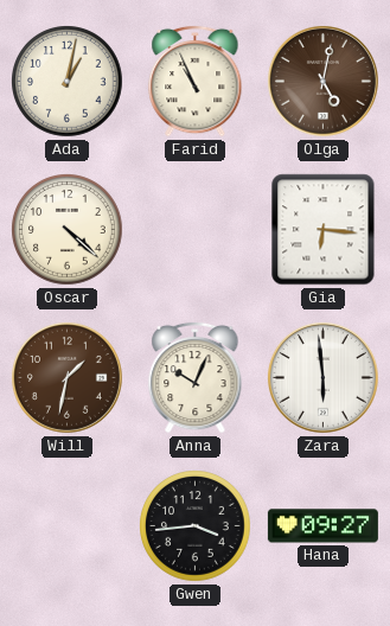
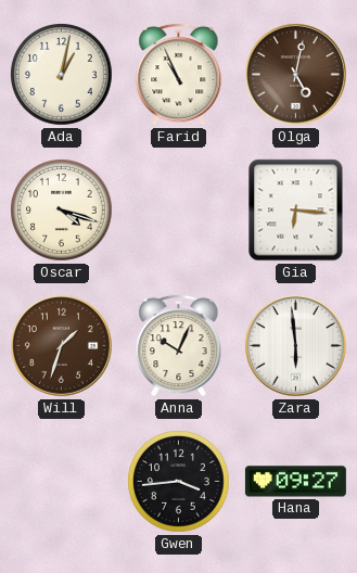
Oscar: 4:22 -> 4:18 (62, 211)
Will: 1:32 -> 1:33 (61, 345)
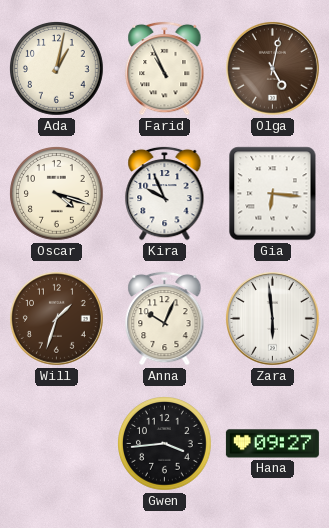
Kira: none -> 9:56 (165, 193)
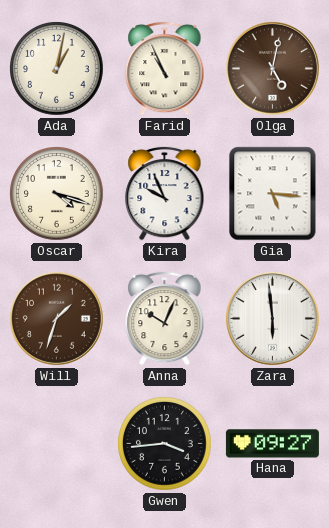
Gia: 6:16 -> 5:16 (273, 194)
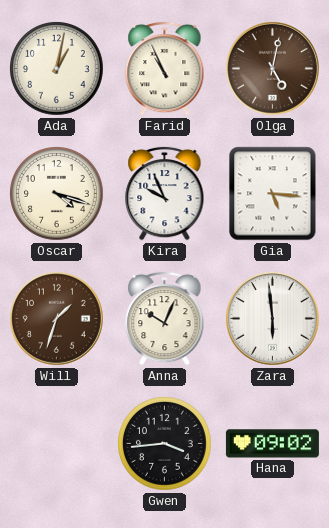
Hana: 09:27 -> 09:02 (272, 444)
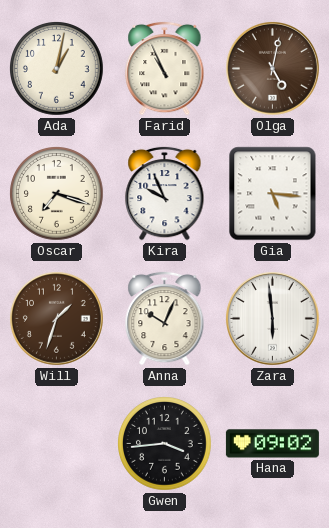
Oscar: 4:18 -> 7:18 (57, 194)
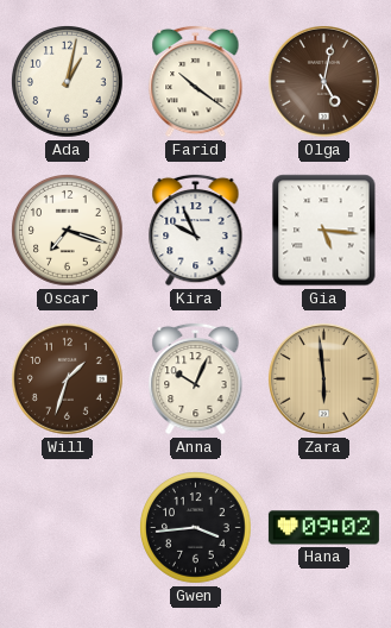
Farid: 10:56 -> 10:21 (196, 81)
Zara dial: white -> champagne (323, 378)
